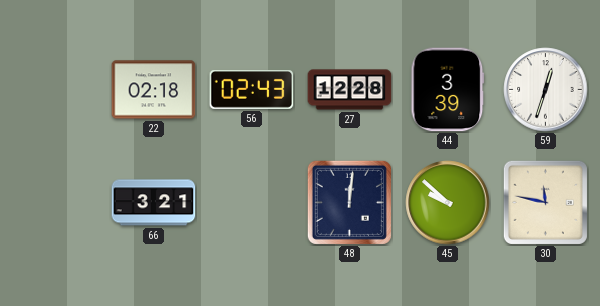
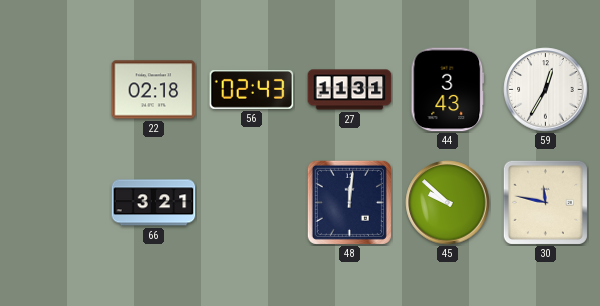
27: 12:28 -> 11:31 (350, 90)
44: 3:39 -> 3:43 (448, 90)
59: 12:33 -> 12:35 (546, 90)
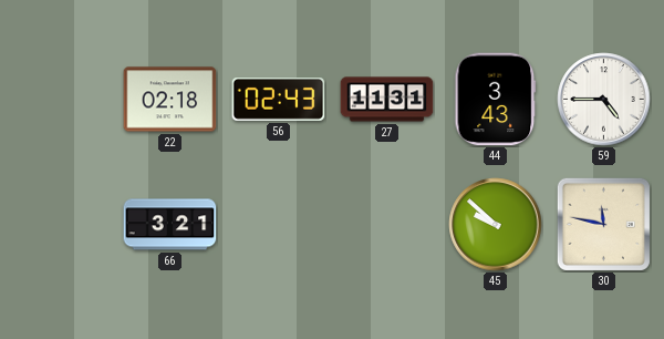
59: 12:35 -> 4:45 (604, 100)
48: 12:01 -> none (349, 202)
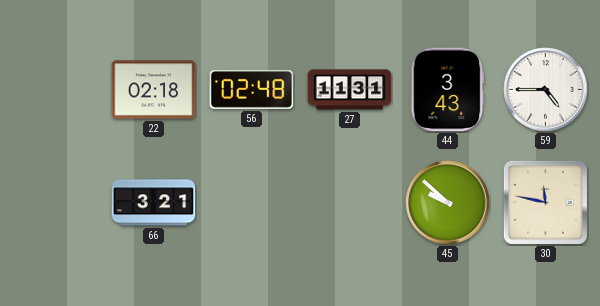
56: 02:43 -> 02:48 (252, 90)
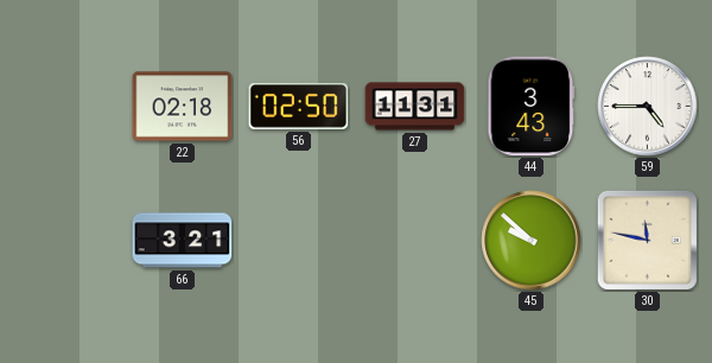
56: 02:48 -> 02:50 (299, 107)
